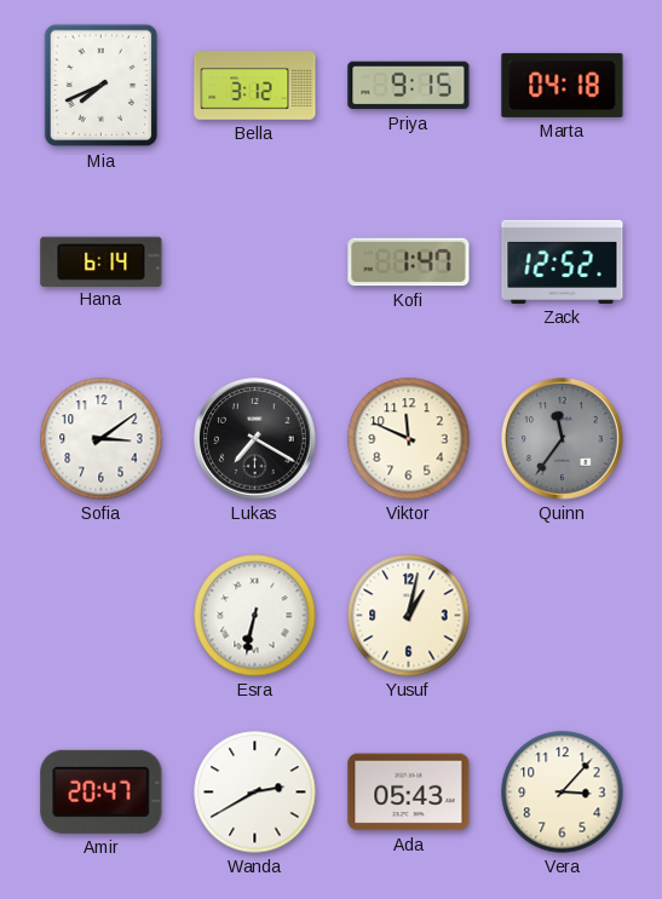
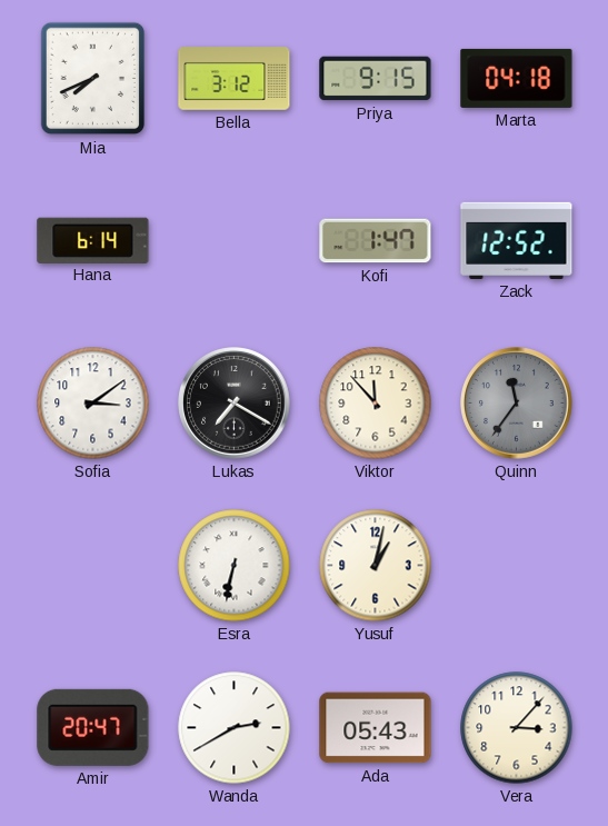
Viktor: 11:49 -> 11:53 (376, 404)
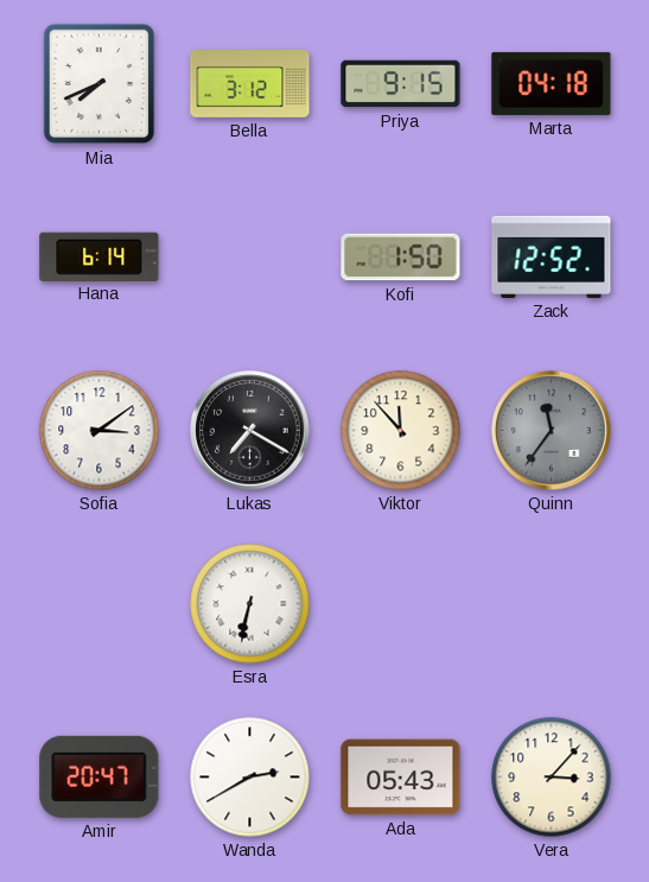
Kofi: 1:47 -> 1:50 (401, 258)
Yusuf: 1:02 -> none (376, 566)
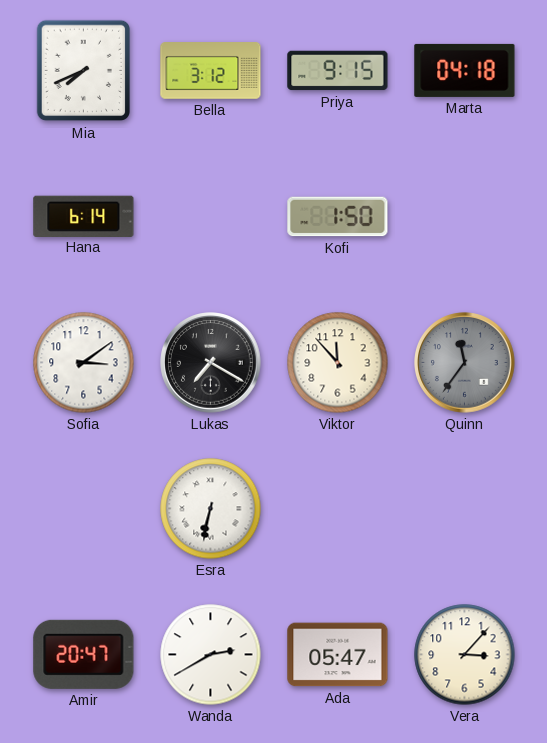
Zack: 12:52 -> none (552, 256)
Ada: 05:43 -> 05:47 (338, 655)
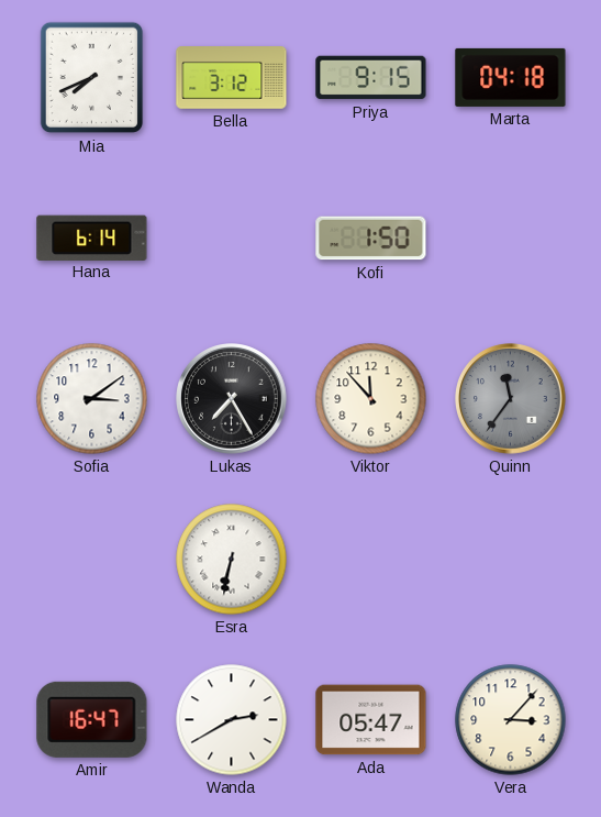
Lukas: 7:20 -> 7:25 (232, 399)
Amir: 20:47 -> 16:47 (92, 719)
